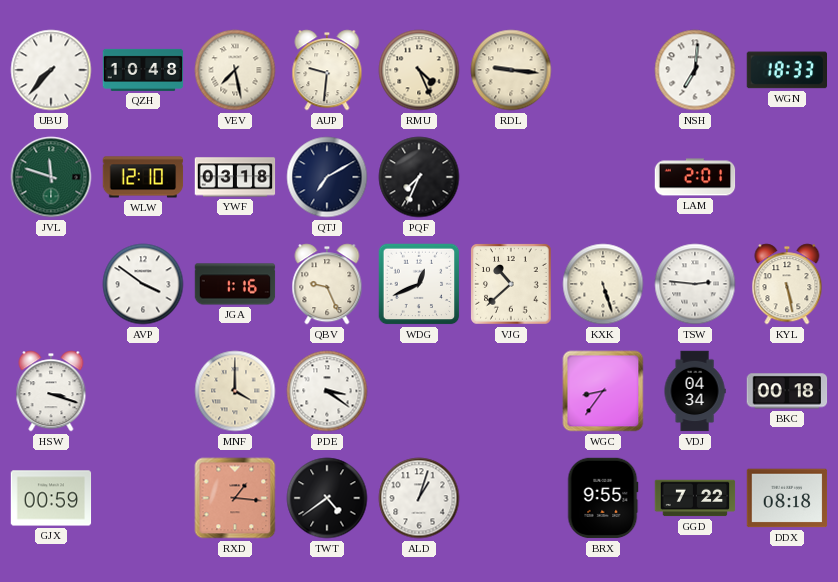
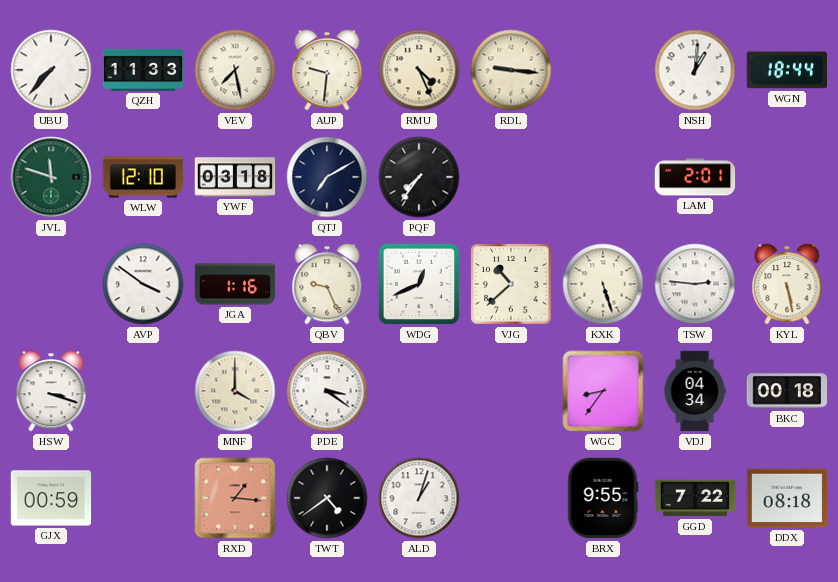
QZH: 10:48 -> 11:33 (143, 70)
NSH: 7:01 -> 1:01 (695, 70)
WGN: 18:33 -> 18:44 (786, 70)
PQF: 7:34 -> 7:36 (419, 177)
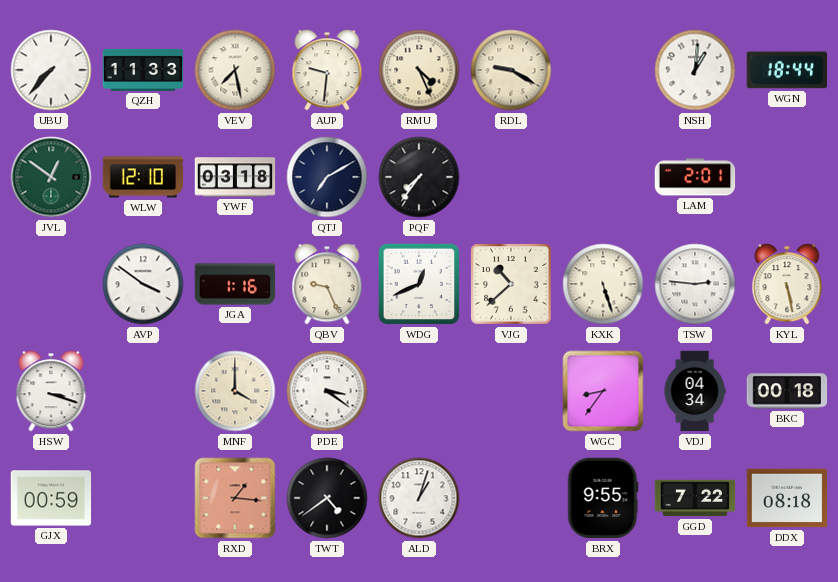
RDL: 9:16 -> 9:20 (511, 70)
JVL: 11:48 -> 12:51 (51, 177)
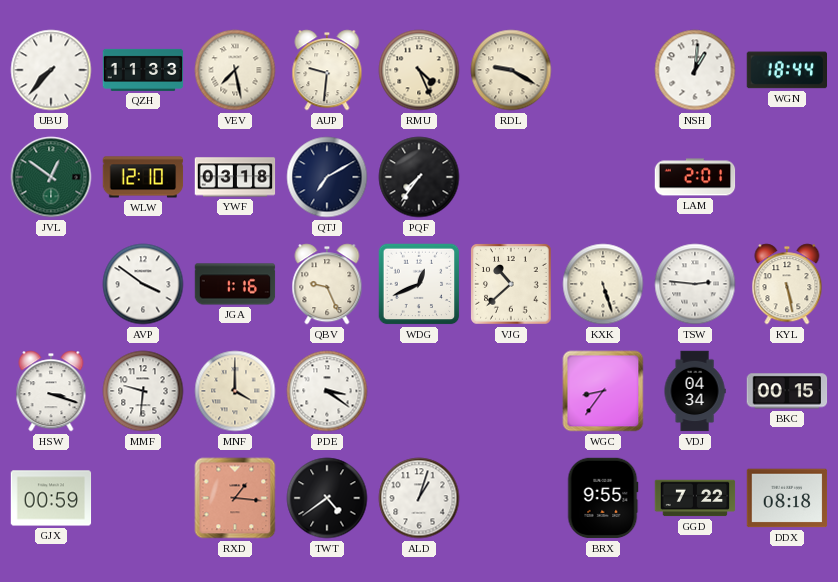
MMF: none -> 9:31 (143, 391)
BKC: 00:18 -> 00:15 (787, 391)
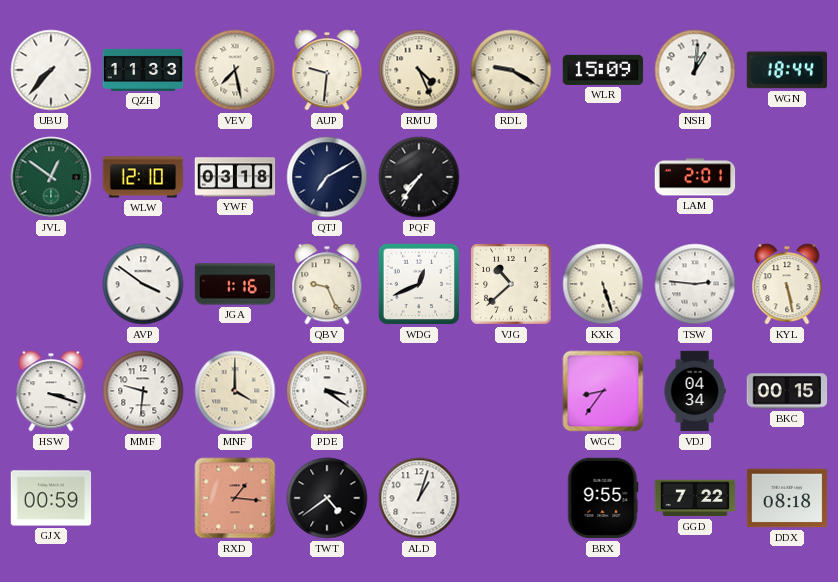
WLR: none -> 15:09 (603, 70)
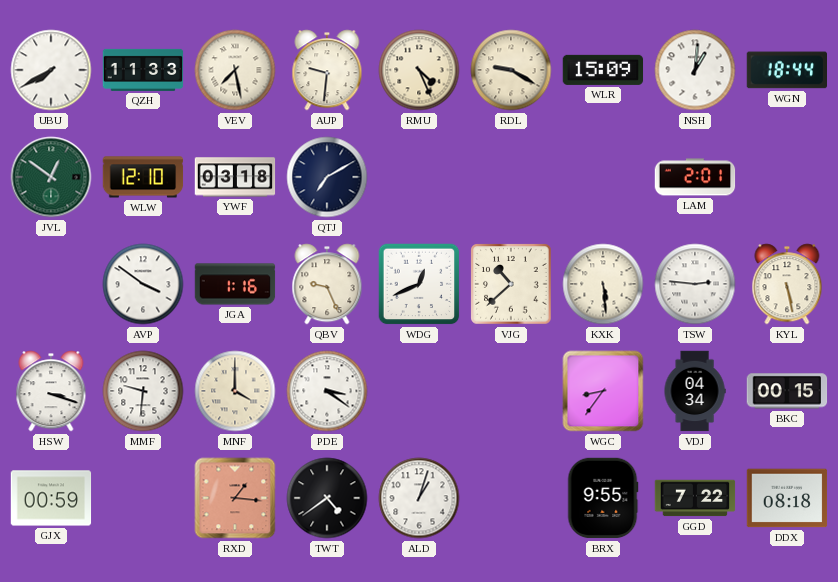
UBU: 7:37 -> 7:40 (51, 70)
PQF: 7:36 -> none (419, 177)
KXK: 5:27 -> 5:29 (603, 284)
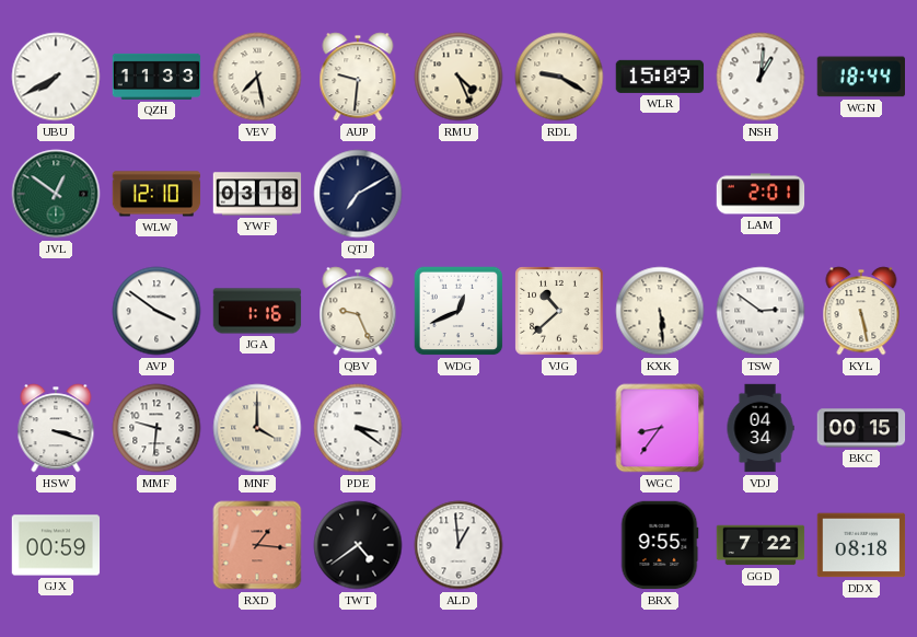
TSW: 2:46 -> 2:51 (761, 311)
ALD: 1:03 -> 12:59 (458, 545)
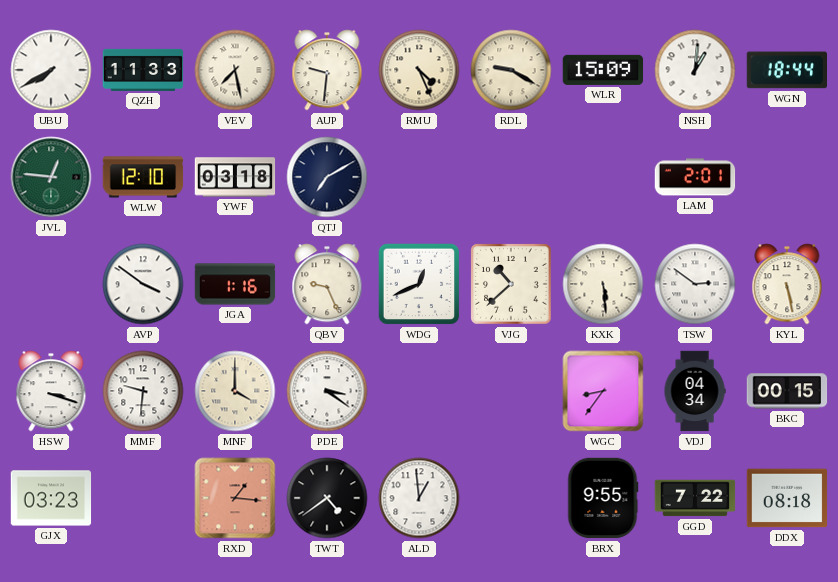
JVL: 12:51 -> 12:46 (51, 177)
GJX: 00:59 -> 03:23 (51, 498)
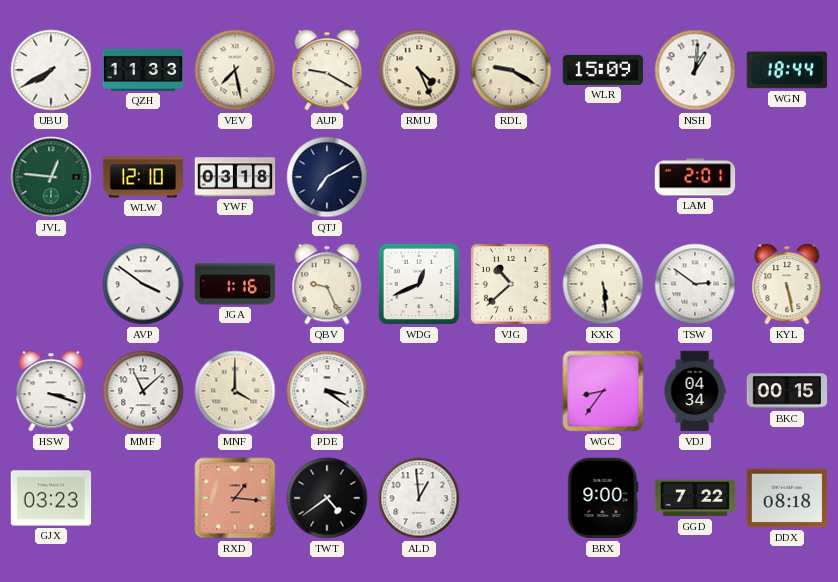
AUP: 9:31 -> 9:20 (327, 70)
MMF: 9:31 -> 11:08 (143, 391)
BRX: 9:55 -> 9:00 (603, 498)
